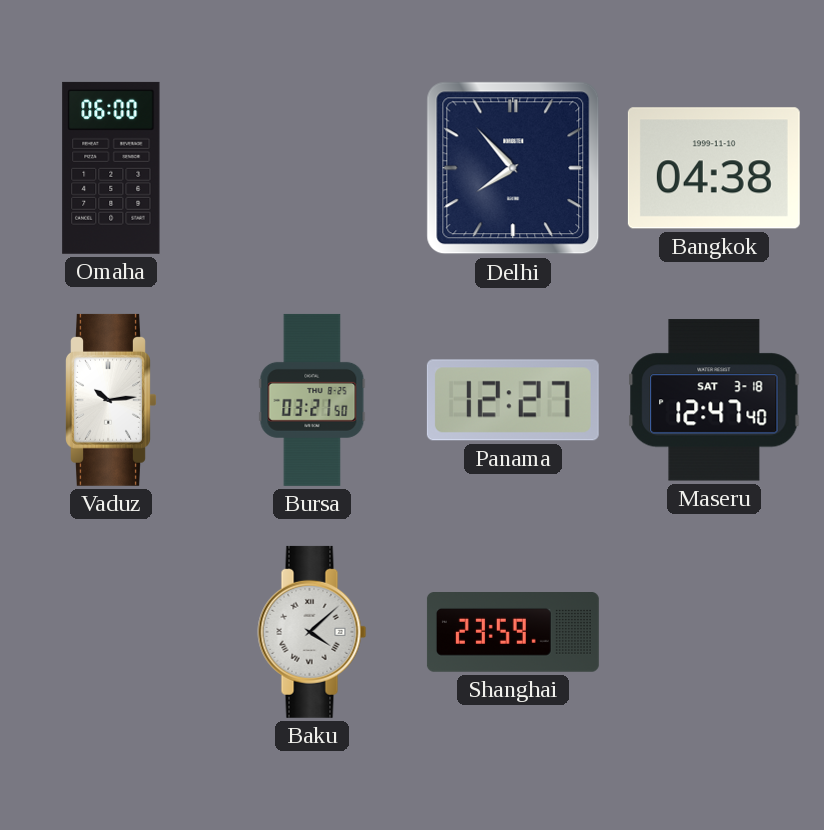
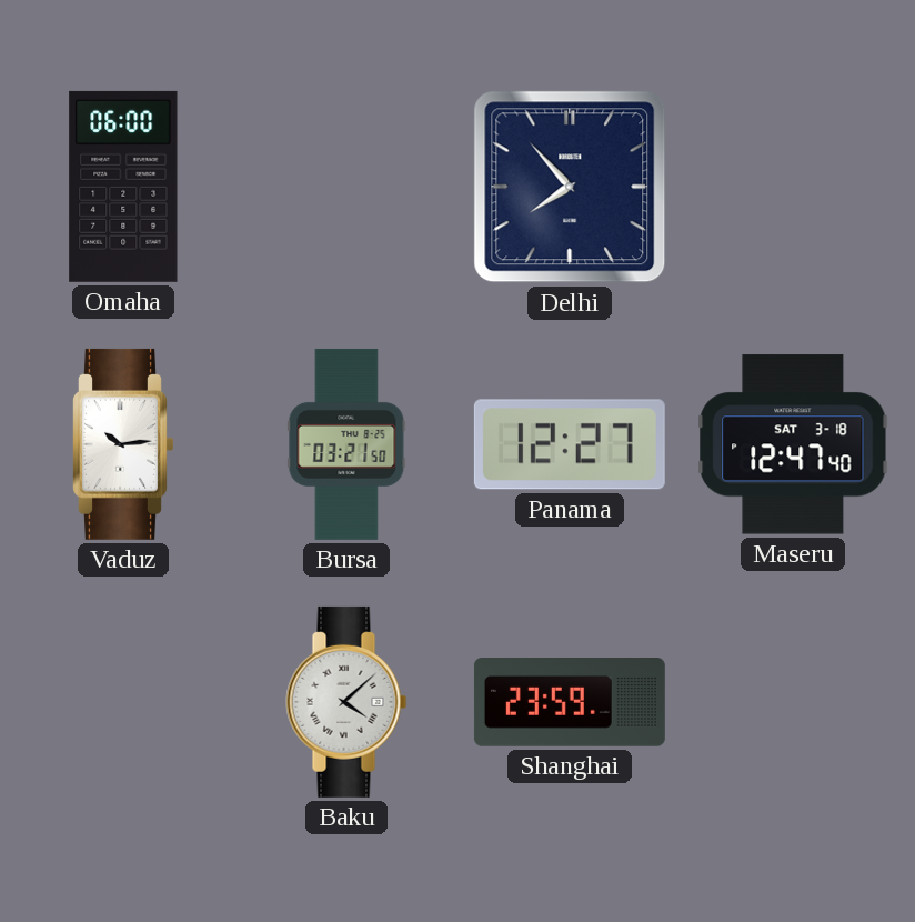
Bangkok: 04:38 -> none (714, 168)
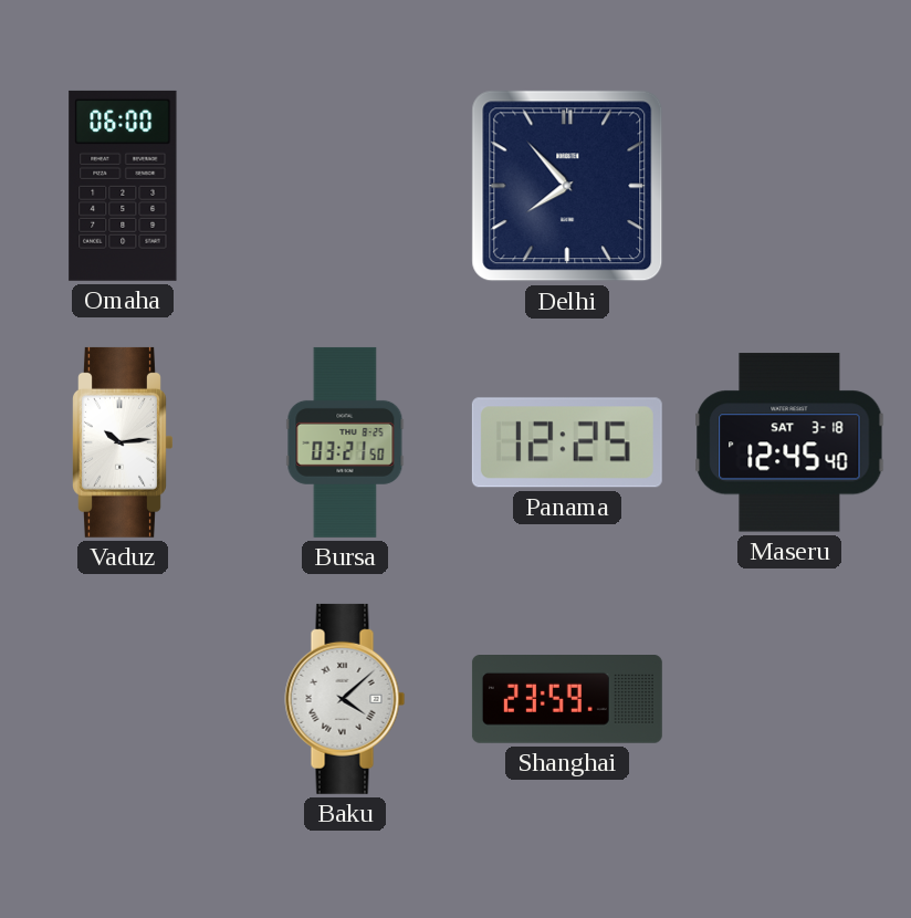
Panama: 12:27 -> 12:25 (567, 442)
Maseru: 12:47 -> 12:45 (789, 442)
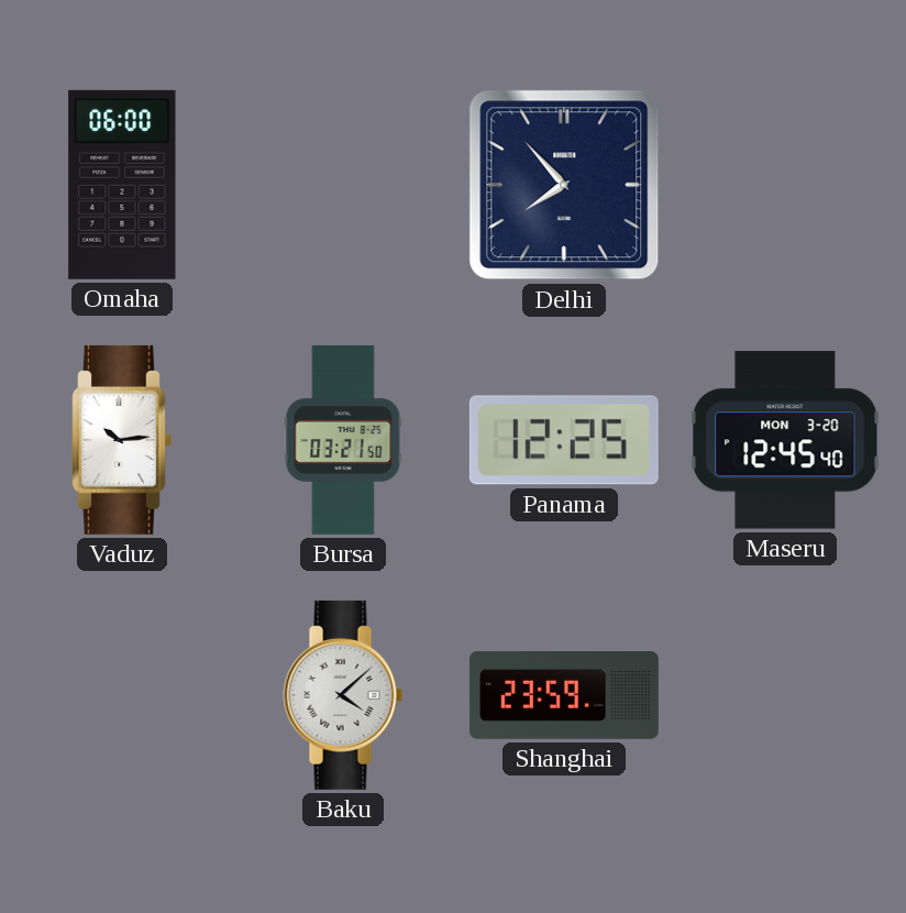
Maseru date: SAT 3-18 -> MON 3-20 (785, 440)
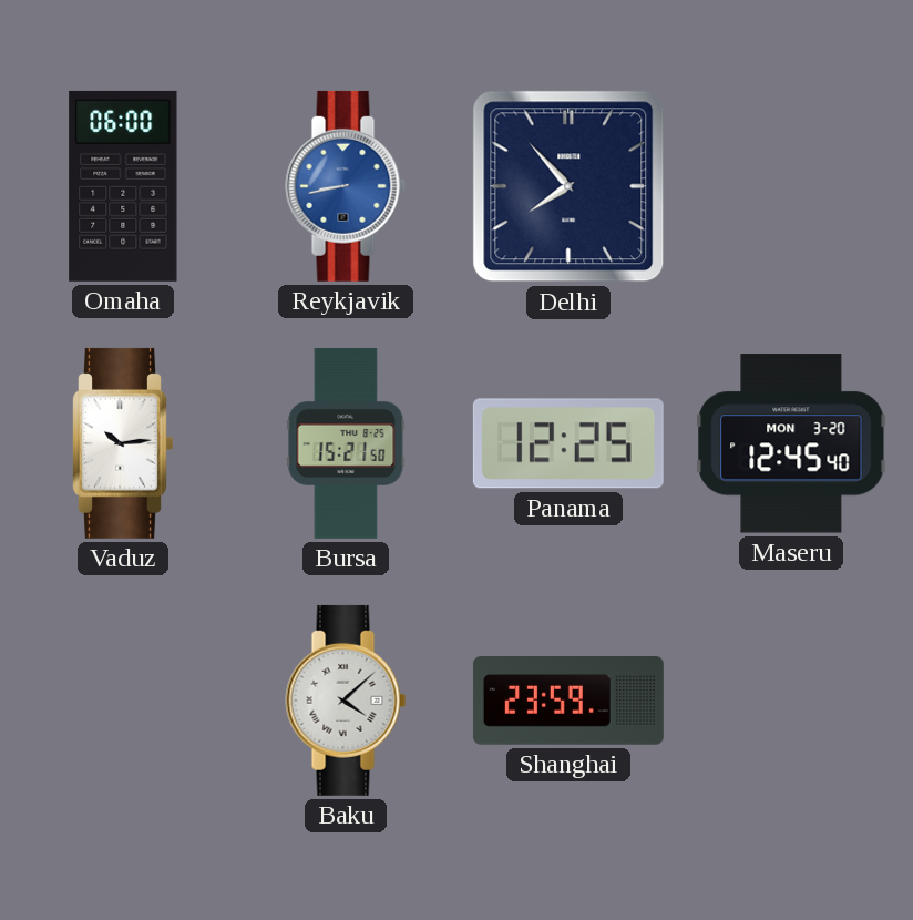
Reykjavik: none -> 8:43 (346, 186)
Bursa: 03:21 -> 15:21 (346, 443)
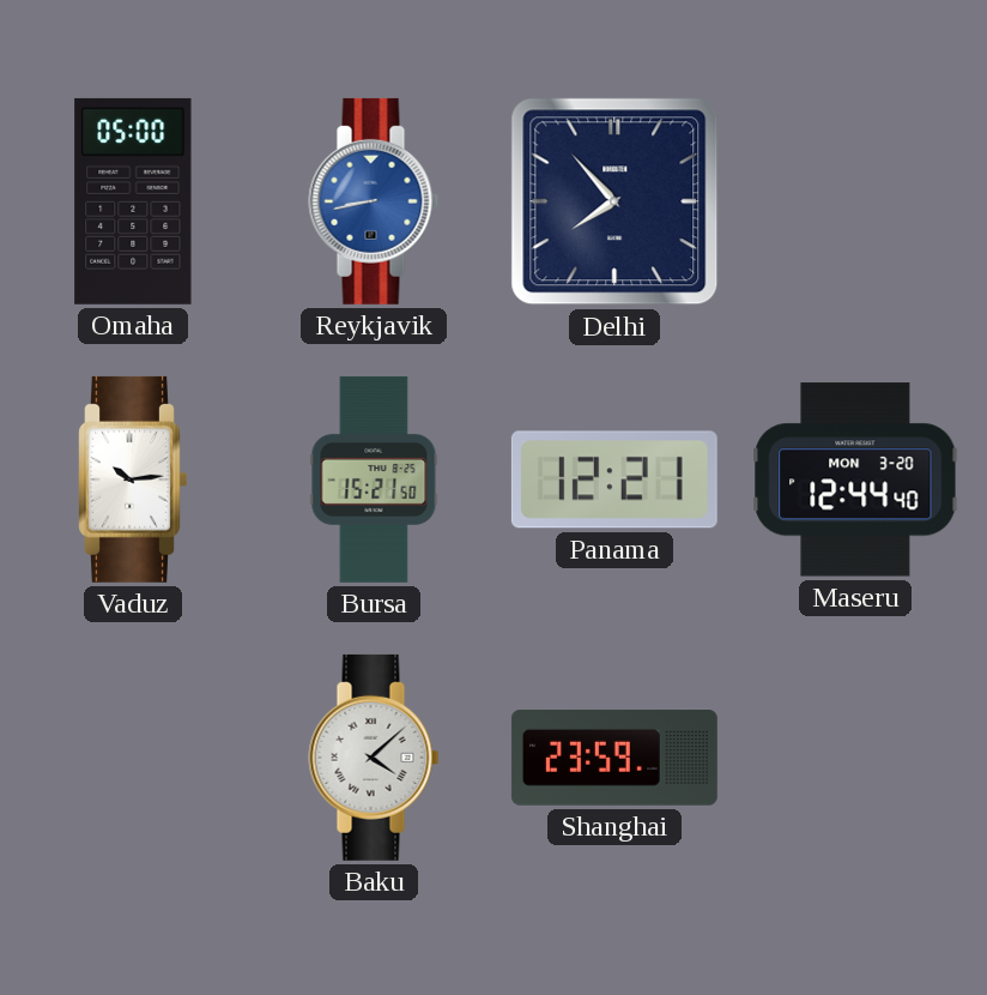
Omaha: 06:00 -> 05:00 (133, 201)
Panama: 12:25 -> 12:21 (614, 480)
Maseru: 12:45 -> 12:44 (855, 480)
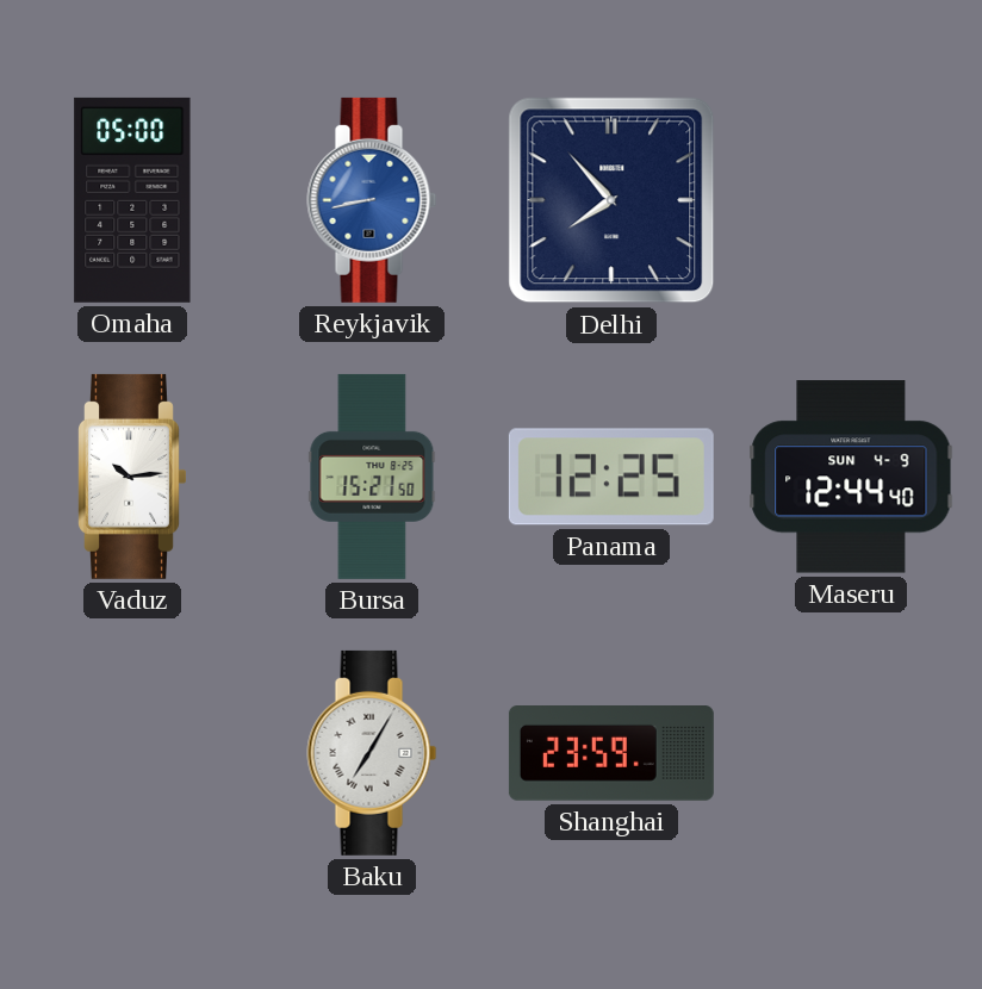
Panama: 12:21 -> 12:25 (611, 477)
Maseru date: MON 3-20 -> SUN 4-9 (851, 477)
Baku: 4:08 -> 7:05 (372, 753)
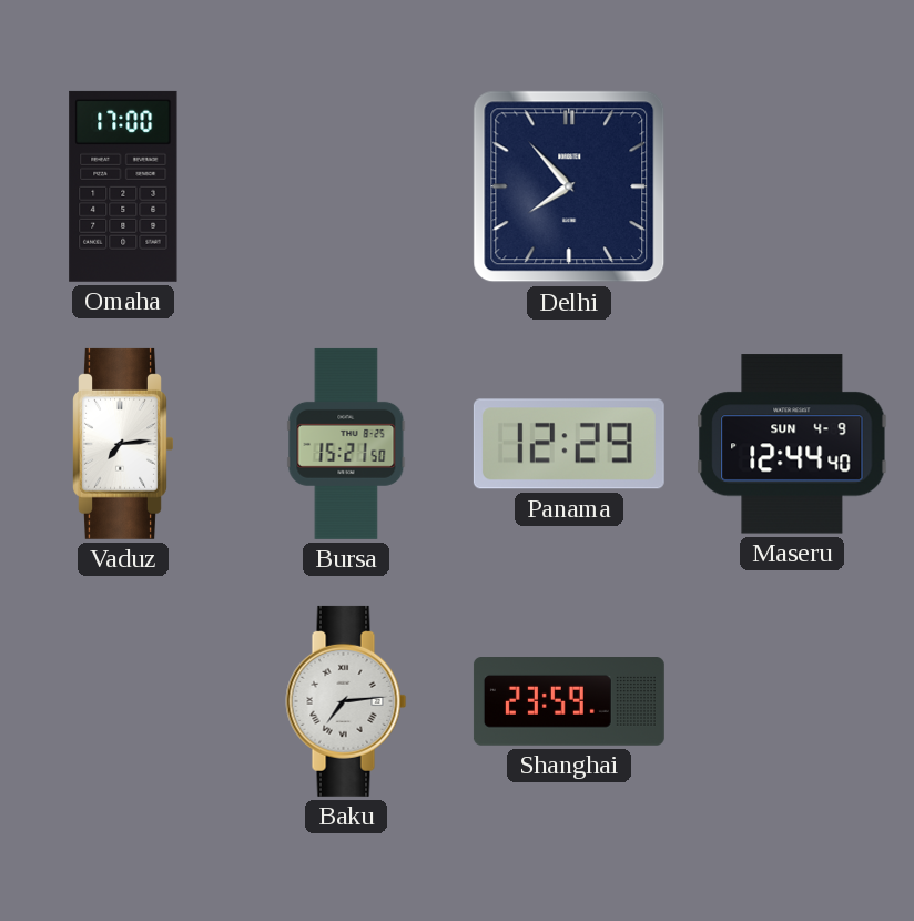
Omaha: 05:00 -> 17:00 (123, 186)
Reykjavik: 8:43 -> none (372, 200)
Vaduz: 10:14 -> 7:14 (123, 444)
Panama: 12:25 -> 12:29 (569, 444)
Baku: 7:05 -> 7:14 (346, 701)
